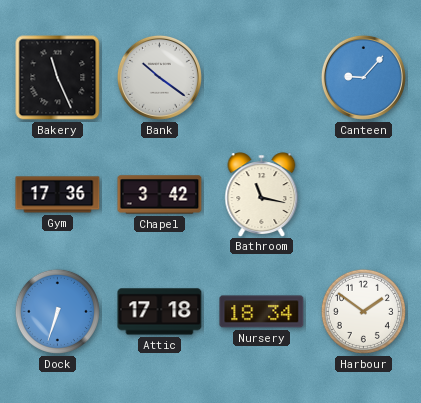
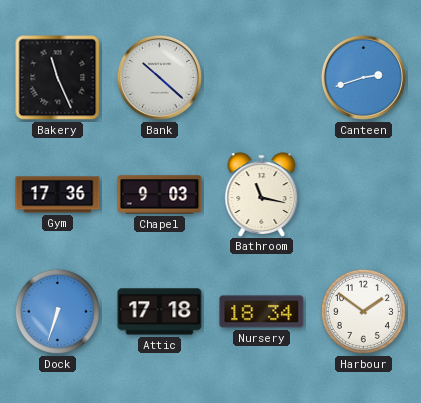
Bank: 10:21 -> 10:22 (159, 77)
Canteen: 9:07 -> 2:42 (363, 77)
Chapel: 3:42 -> 9:03 (160, 195)
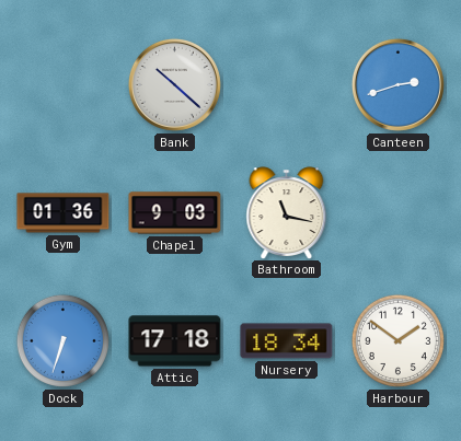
Bakery: 11:26 -> none (58, 78)
Gym: 17:36 -> 01:36 (64, 213)
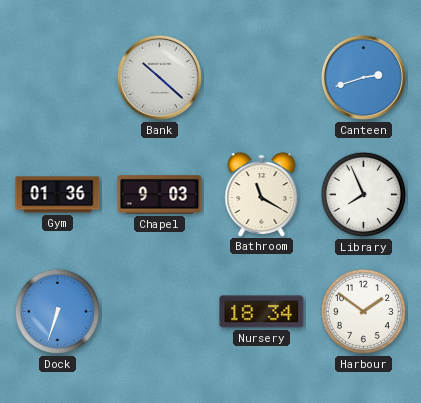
Bathroom: 11:17 -> 11:20 (262, 194)
Library: none -> 7:56 (363, 194)
Attic: 17:18 -> none (175, 341)
